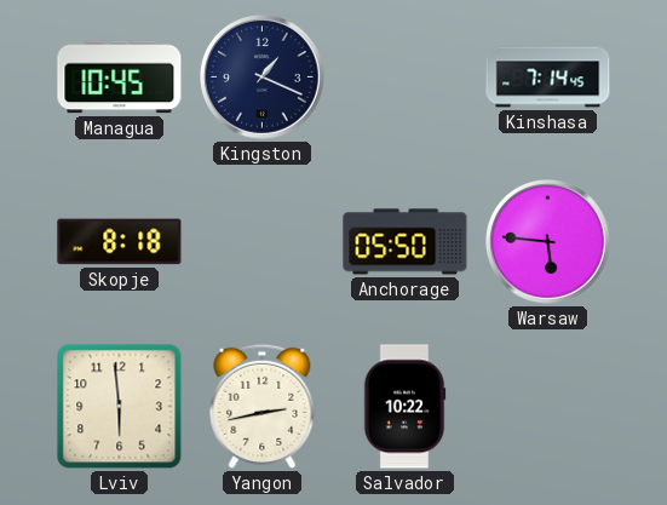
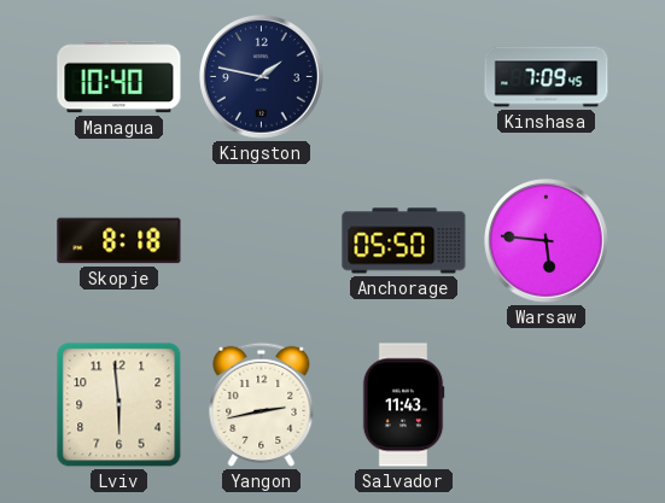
Managua: 10:45 -> 10:40 (119, 77)
Kingston: 1:19 -> 1:47 (262, 77)
Kinshasa: 7:14 -> 7:09 (547, 77)
Salvador: 10:22 -> 11:43 (403, 405)
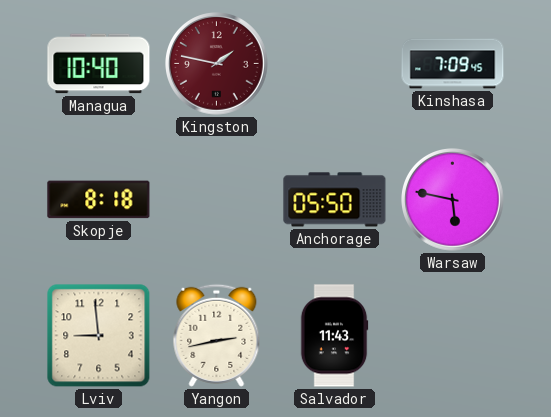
Kingston dial: navy -> burgundy (217, 64)
Warsaw: 5:46 -> 5:47 (453, 200)
Lviv: 5:59 -> 8:59 (99, 336)
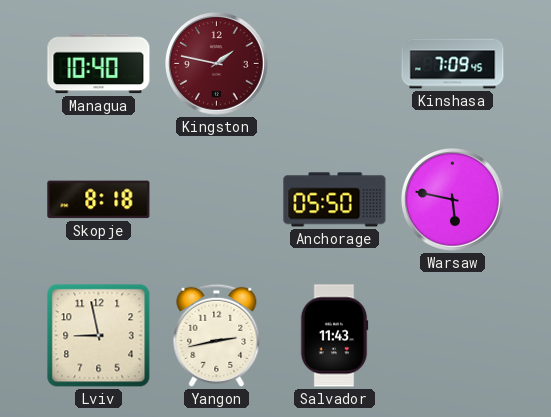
Lviv: 8:59 -> 8:58 (99, 336)
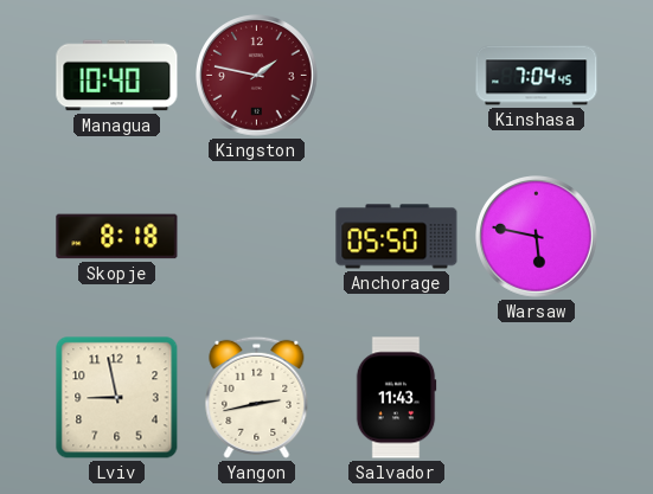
Kinshasa: 7:09 -> 7:04 (537, 76)
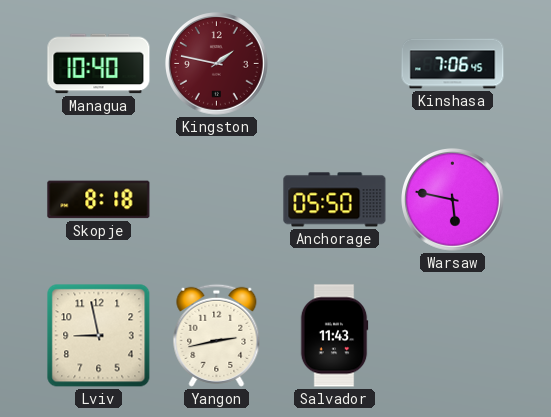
Kinshasa: 7:04 -> 7:06 (453, 64)
